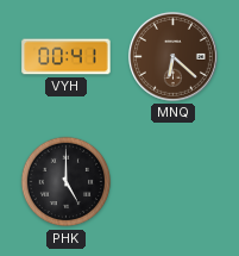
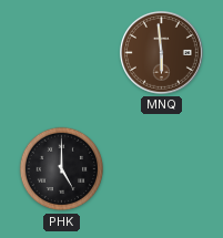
VYH: 00:41 -> none (67, 57)
MNQ: 6:22 -> 5:59 (161, 52)
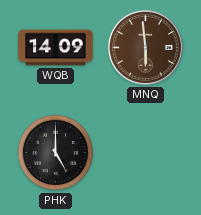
WQB: none -> 14:09 (56, 48)
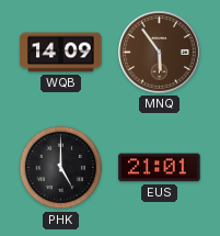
MNQ: 5:59 -> 5:54 (159, 52)
EUS: none -> 21:01 (160, 168)
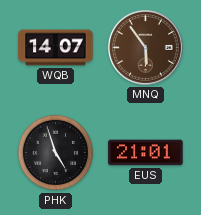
WQB: 14:09 -> 14:07 (56, 48)
PHK: 5:00 -> 4:57 (56, 153)
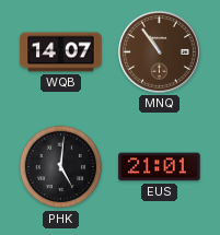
MNQ: 5:54 -> 10:54 (159, 51)
PHK: 4:57 -> 5:01 (61, 167)
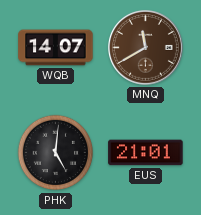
MNQ: 10:54 -> 11:40 (145, 47)
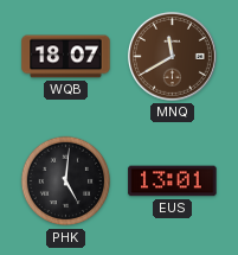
WQB: 14:07 -> 18:07 (66, 57)
EUS: 21:01 -> 13:01 (173, 181)
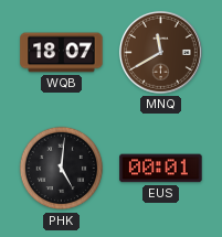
EUS: 13:01 -> 00:01 (161, 169)
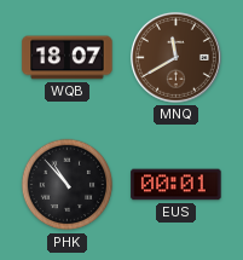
PHK: 5:01 -> 10:53 (68, 185)
